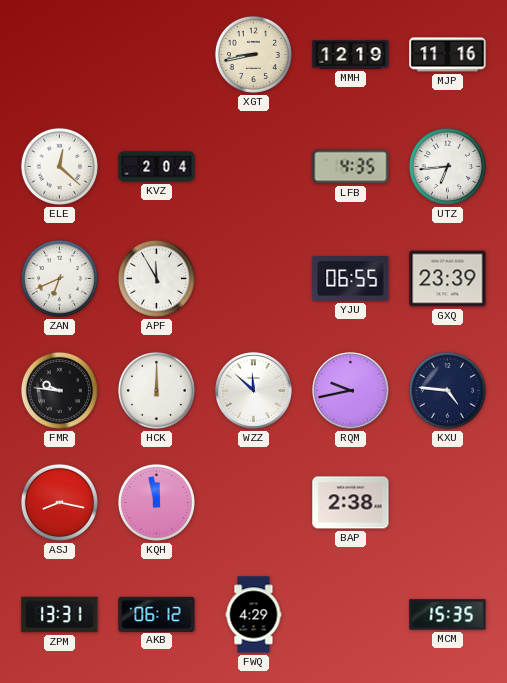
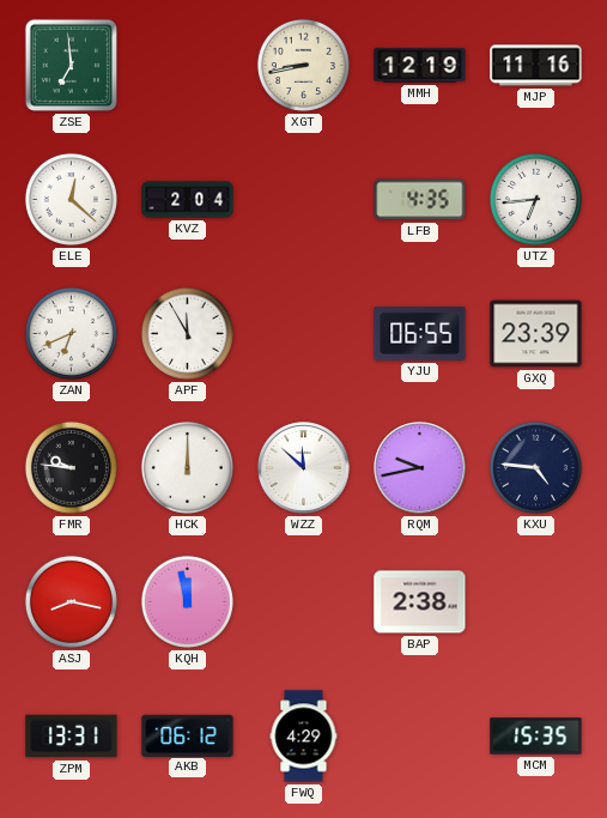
ZSE: none -> 6:59 (71, 65)
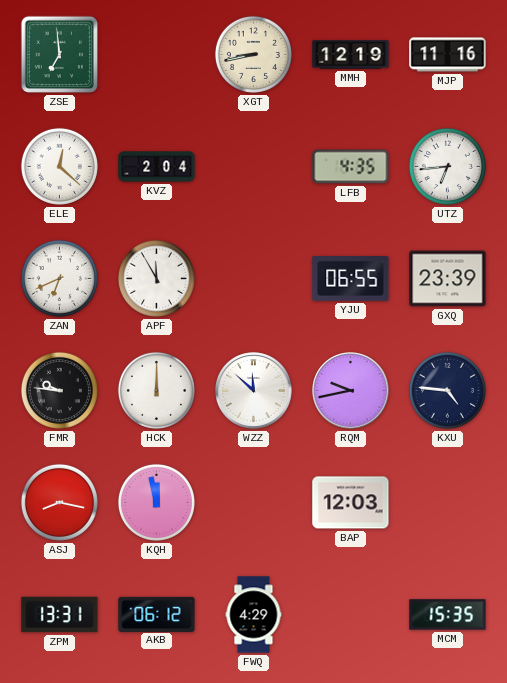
BAP: 2:38 -> 12:03 (351, 503)
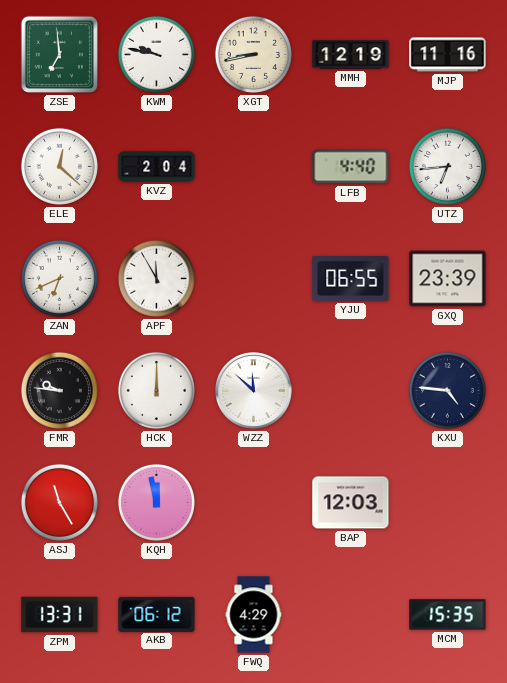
KWM: none -> 9:47 (156, 54)
LFB: 4:35 -> 4:40 (351, 167)
RQM: 9:43 -> none (351, 391)
ASJ: 8:17 -> 11:25 (59, 502)
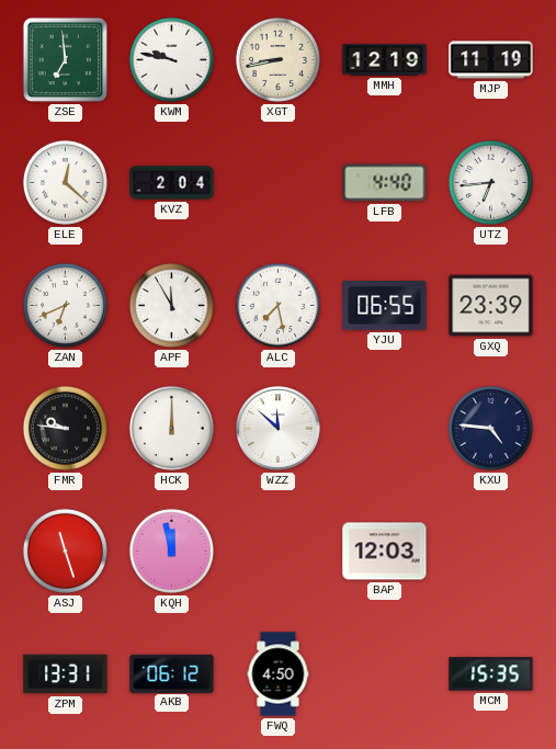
MJP: 11:16 -> 11:19 (491, 60)
ALC: none -> 7:28 (277, 305)
ASJ: 11:25 -> 11:27 (65, 551)
FWQ: 4:29 -> 4:50 (279, 674)
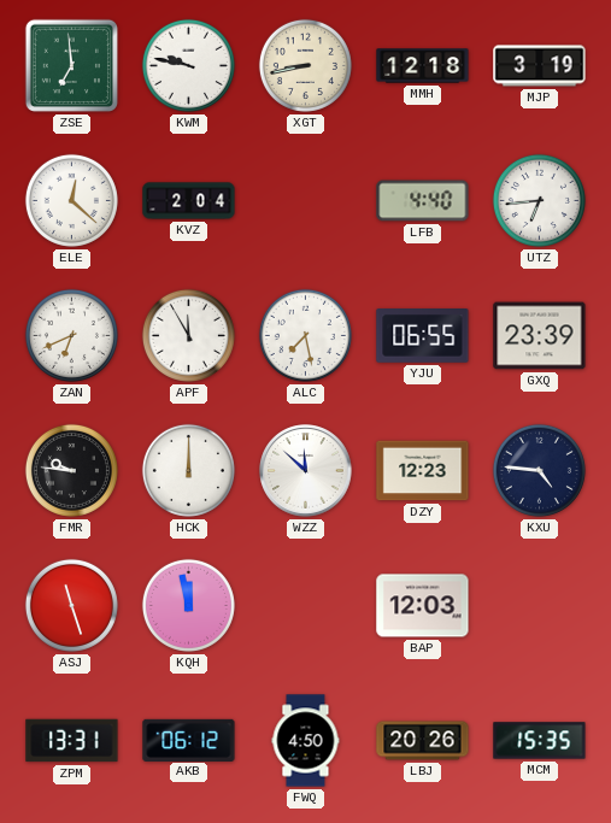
MMH: 12:19 -> 12:18 (423, 66)
MJP: 11:19 -> 3:19 (540, 66)
DZY: none -> 12:23 (423, 471)
LBJ: none -> 20:26 (423, 741)
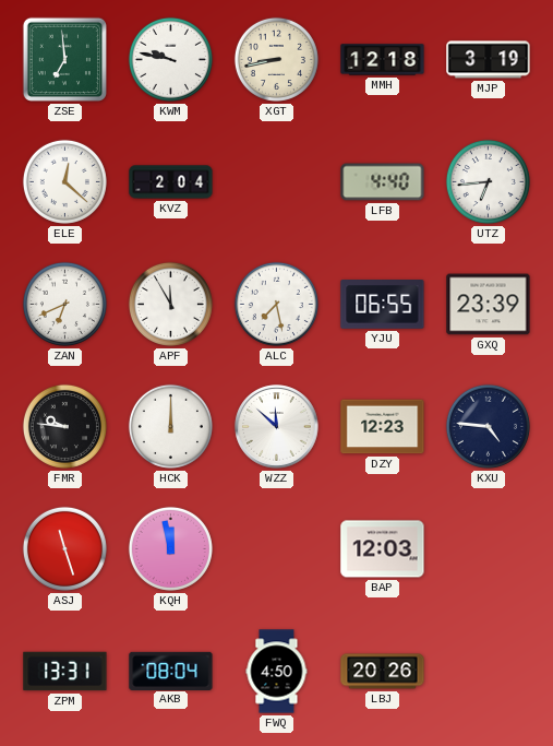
AKB: 06:12 -> 08:04 (171, 671)
MCM: 15:35 -> none (540, 741)
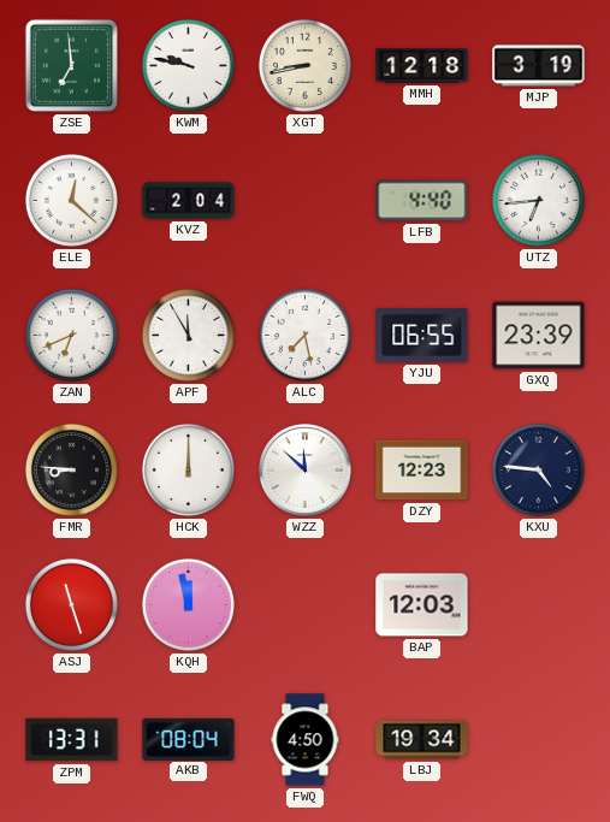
FMR: 9:46 -> 8:46 (71, 469)
LBJ: 20:26 -> 19:34 (422, 740)
